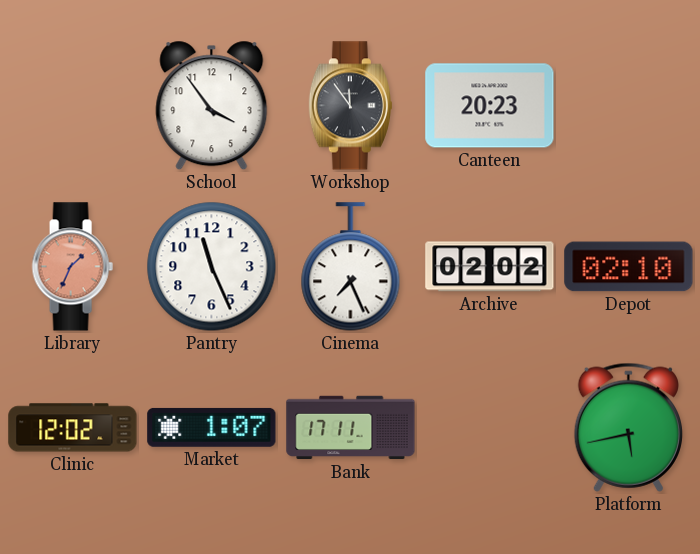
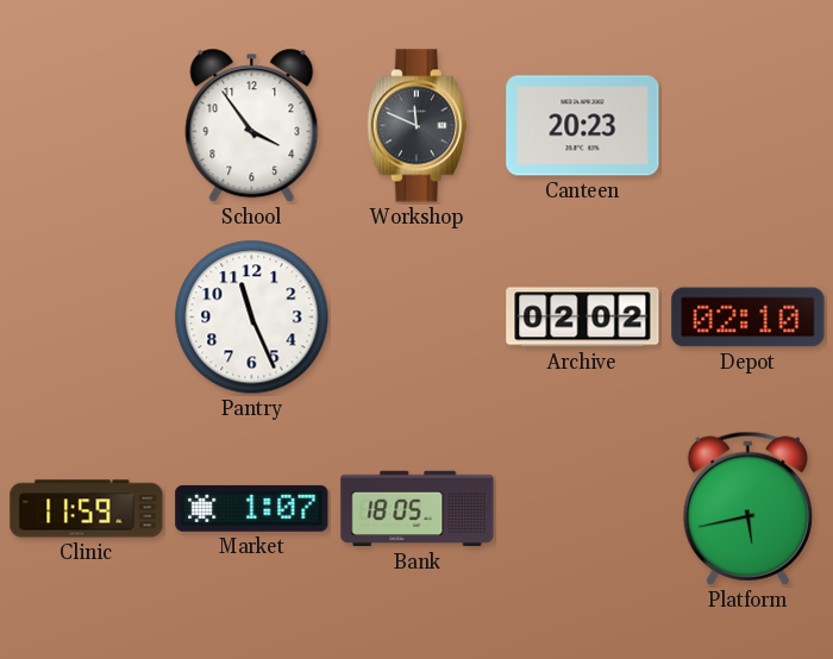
Workshop: 11:54 -> 11:49 (416, 126)
Library: 1:34 -> none (72, 267)
Cinema: 7:26 -> none (351, 267)
Clinic: 12:02 -> 11:59 (87, 509)
Bank: 17:11 -> 18:05 (418, 509)
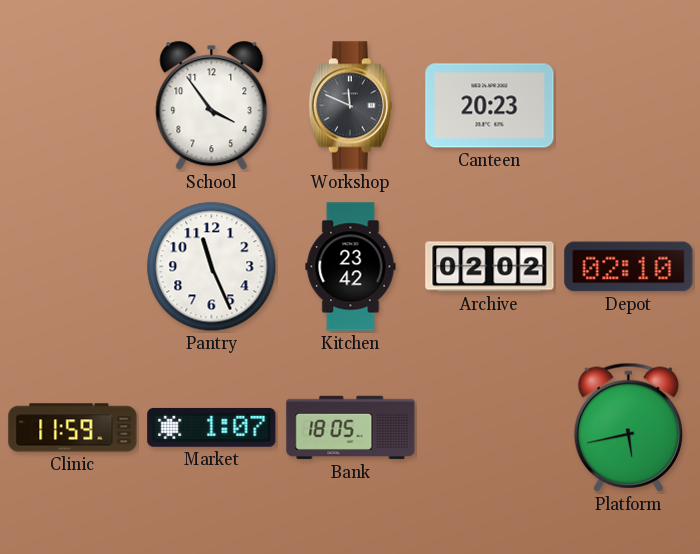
Kitchen: none -> 23:42 (351, 267)
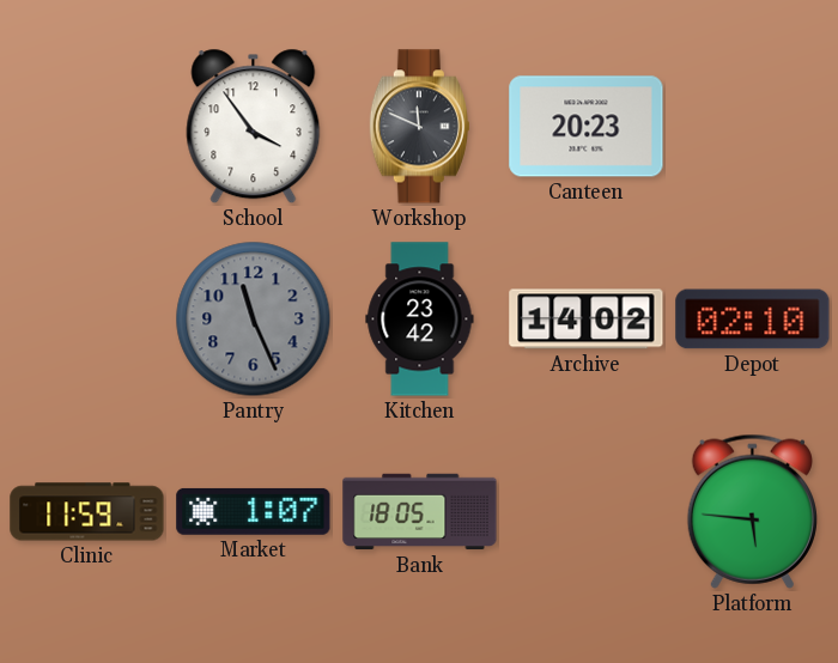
Pantry dial: white -> grey (254, 320)
Archive: 02:02 -> 14:02 (587, 320)
Platform: 5:43 -> 5:46 (752, 511)
